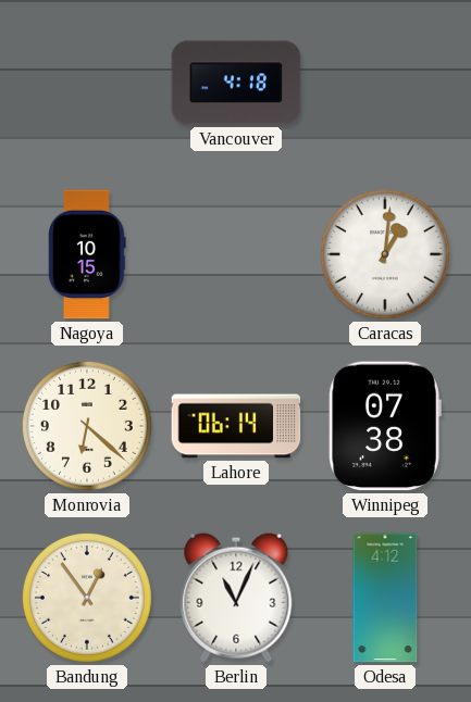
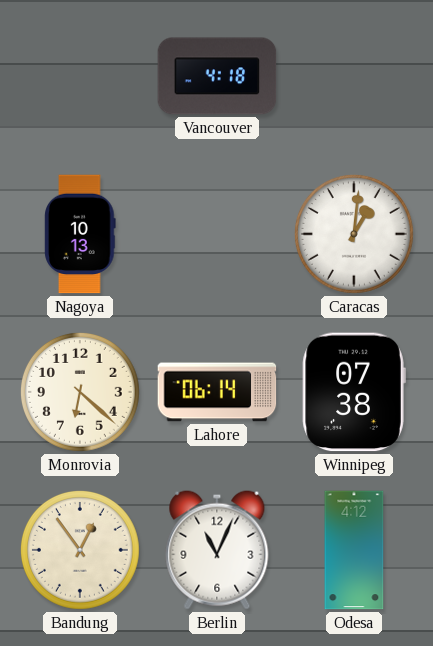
Nagoya: 10:15 -> 10:13 (80, 234)
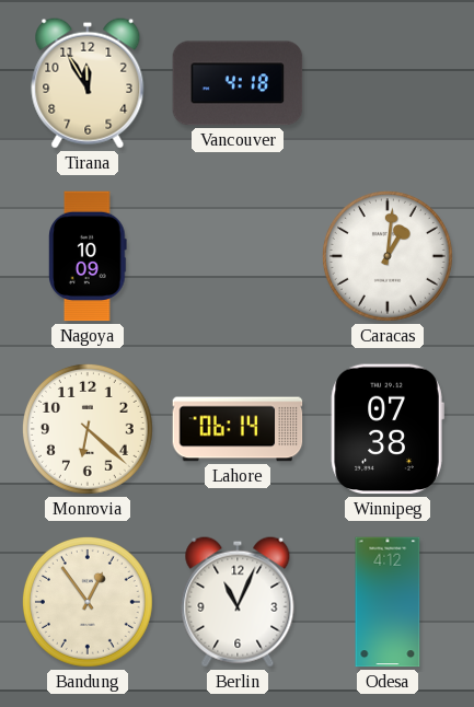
Tirana: none -> 11:55 (88, 83)
Nagoya: 10:13 -> 10:09 (88, 256)
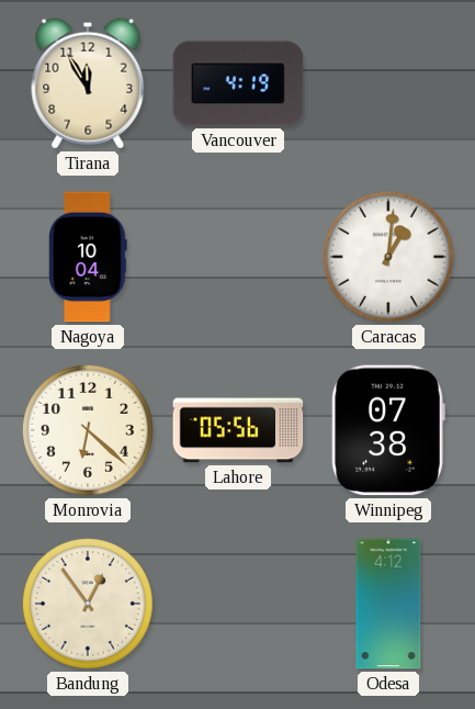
Vancouver: 4:18 -> 4:19 (238, 83)
Nagoya: 10:09 -> 10:04 (88, 257)
Lahore: 06:14 -> 05:56 (238, 430)
Berlin: 11:04 -> none (238, 602)
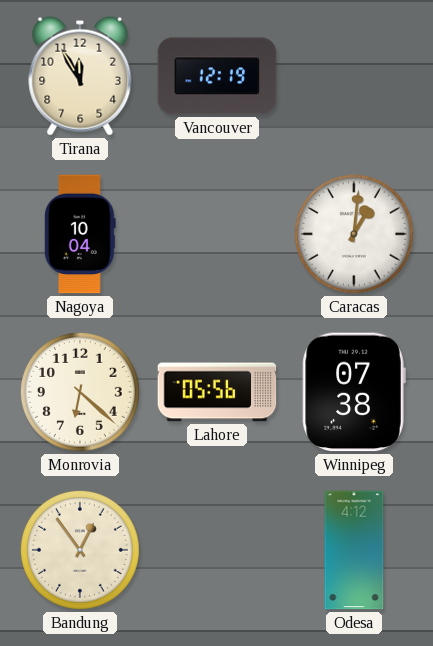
Vancouver: 4:19 -> 12:19 (217, 76)
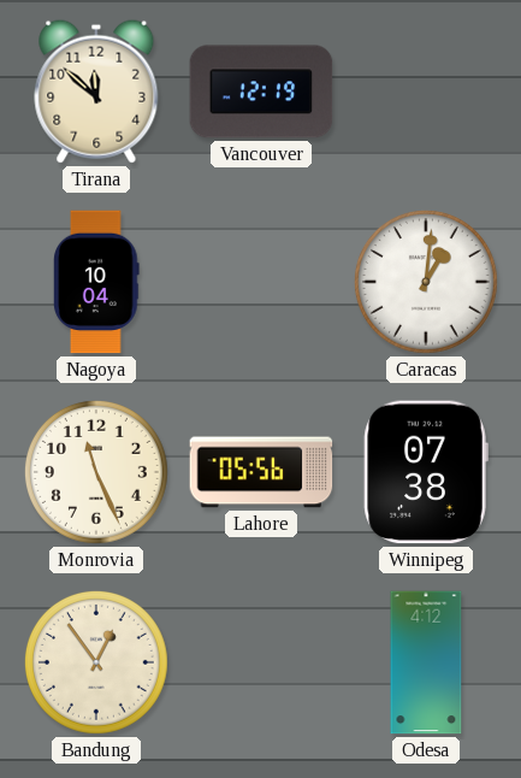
Tirana: 11:55 -> 11:52 (96, 92)
Monrovia: 6:22 -> 11:26 (96, 472)
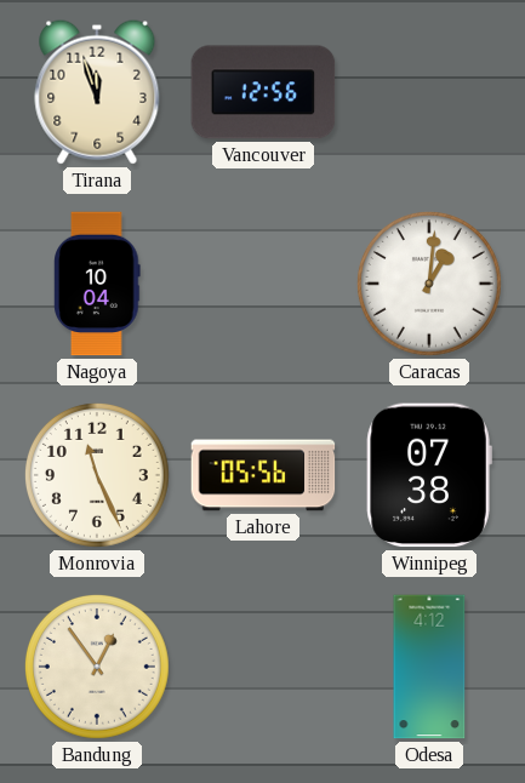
Tirana: 11:52 -> 11:57 (97, 92)
Vancouver: 12:19 -> 12:56 (263, 92)
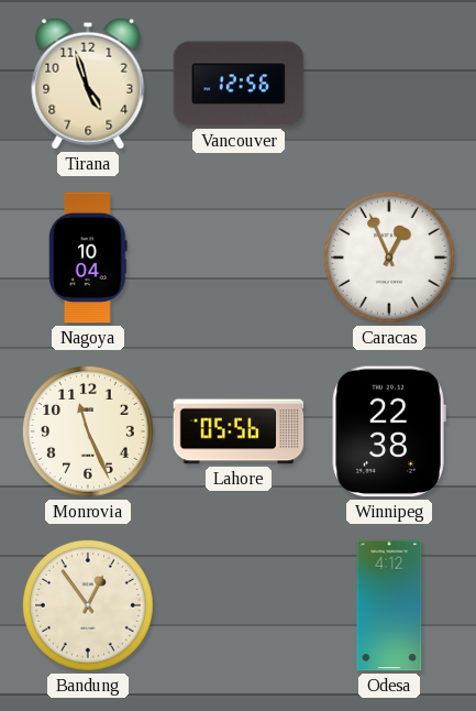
Tirana: 11:57 -> 4:57 (88, 84)
Caracas: 1:01 -> 12:56 (389, 258)
Winnipeg: 07:38 -> 22:38 (389, 431)
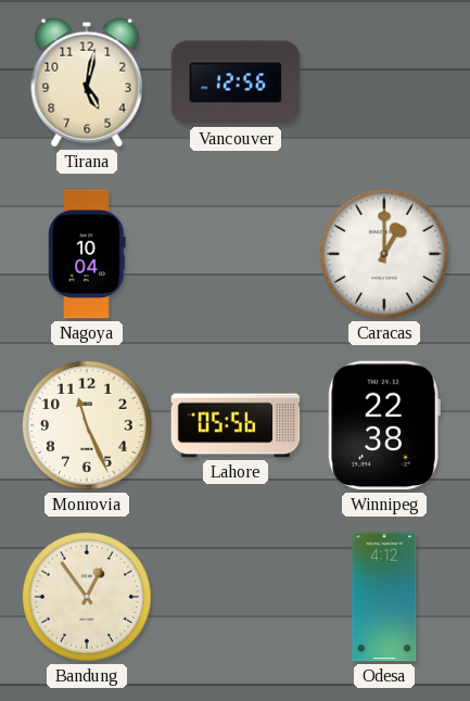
Tirana: 4:57 -> 5:02 (87, 82)
Caracas: 12:56 -> 1:00 (384, 254)
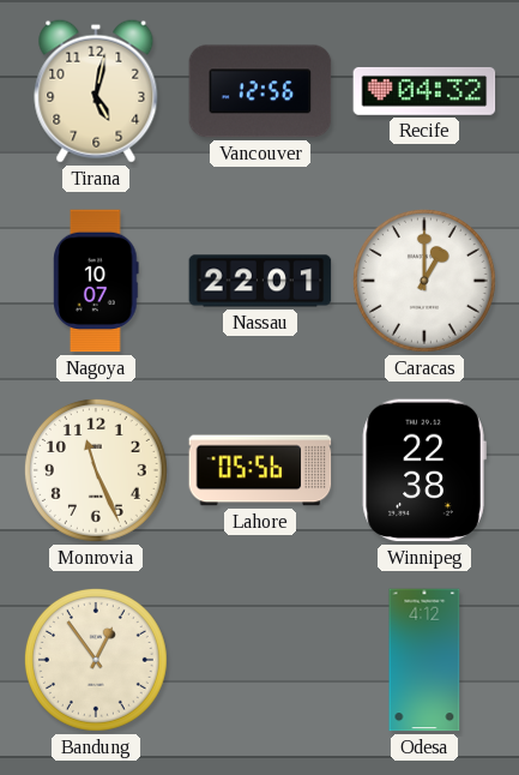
Recife: none -> 04:32 (424, 91)
Nagoya: 10:04 -> 10:07 (96, 281)
Nassau: none -> 22:01 (260, 281)
